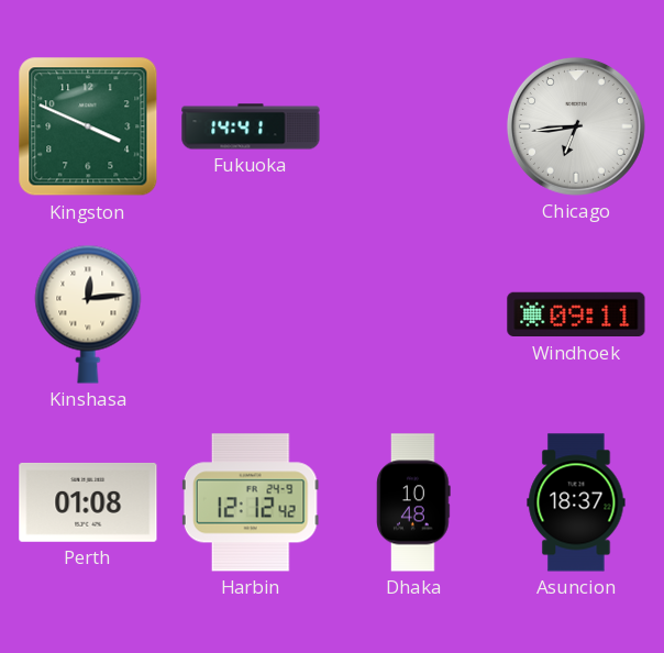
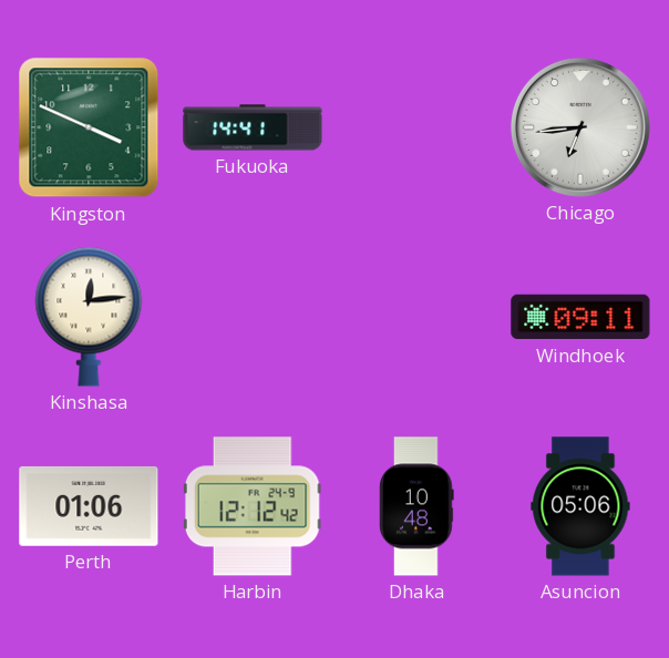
Perth: 01:08 -> 01:06 (89, 506)
Asuncion: 18:37 -> 05:06 (580, 506)
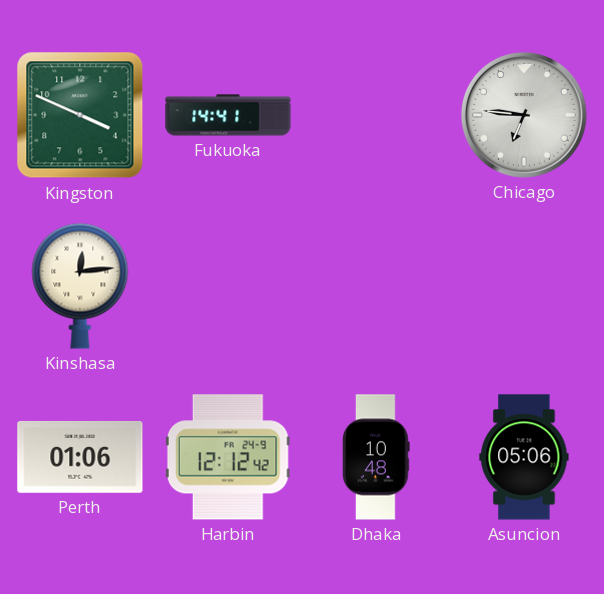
Chicago: 6:44 -> 6:46 (524, 115)
Windhoek: 09:11 -> none (580, 317)
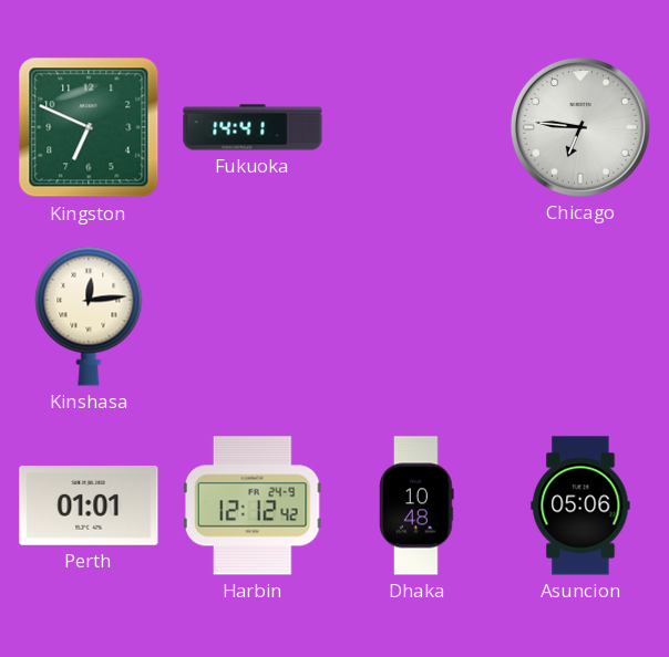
Kingston: 3:49 -> 6:49 (89, 127)
Perth: 01:06 -> 01:01 (89, 505)
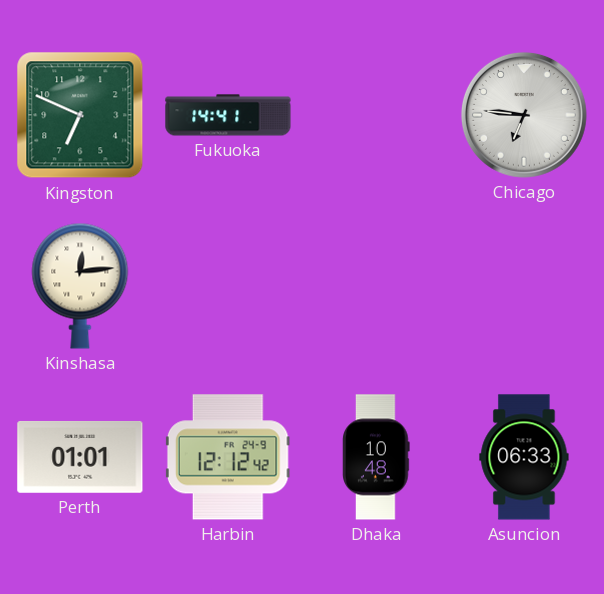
Asuncion: 05:06 -> 06:33 (524, 457)
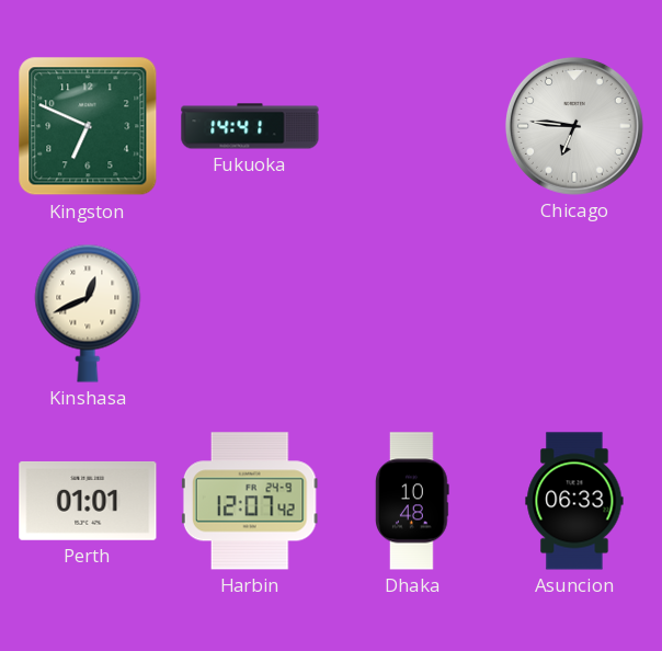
Kinshasa: 12:14 -> 12:41 (88, 313)
Harbin: 12:12 -> 12:07 (250, 501)
